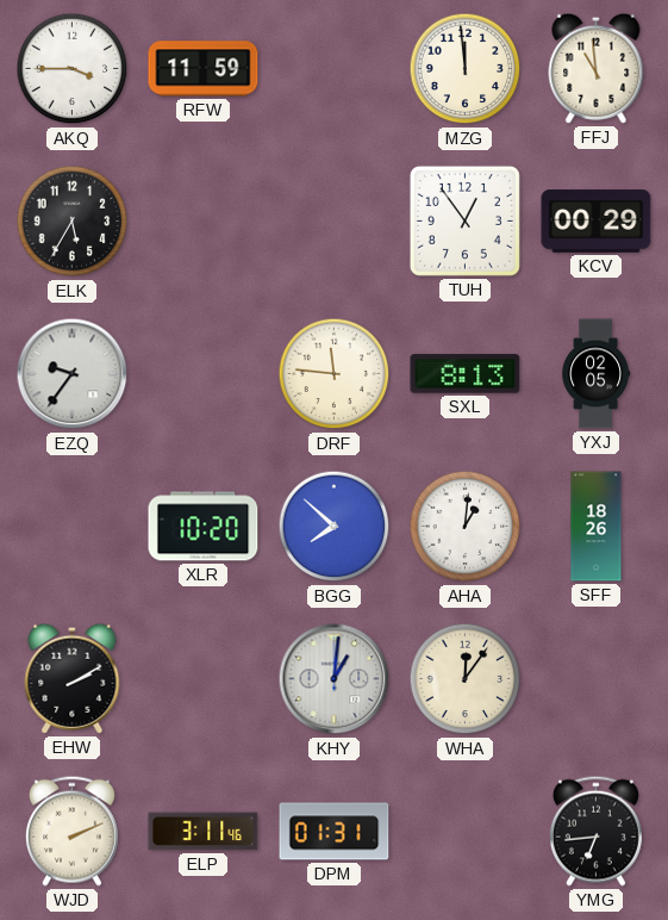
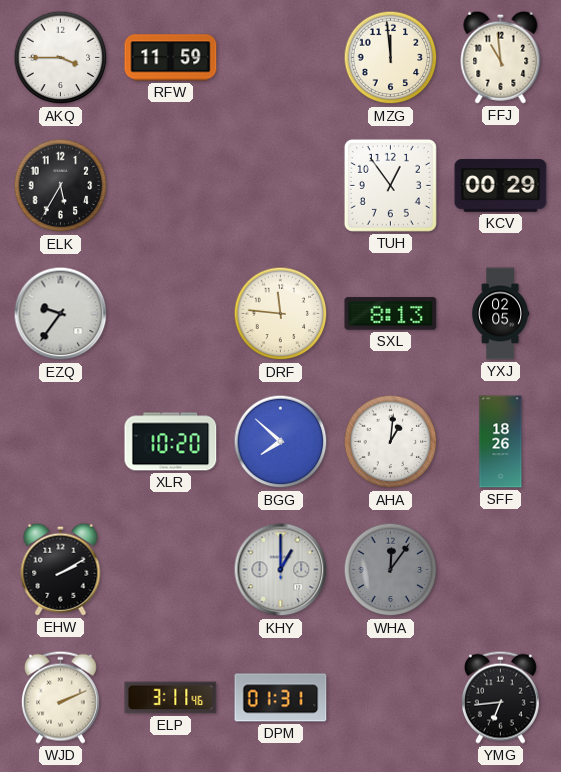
KHY: 1:01 -> 1:00 (281, 570)
WHA dial: cream -> grey (391, 570)
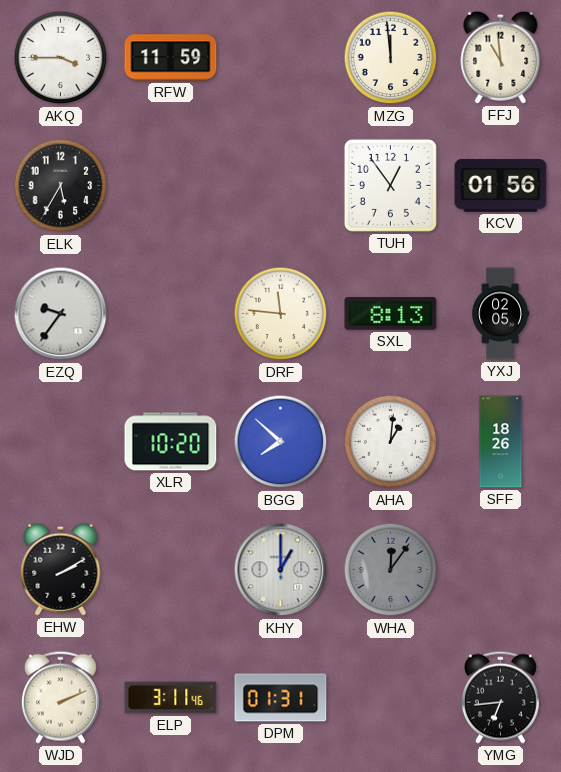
KCV: 00:29 -> 01:56 (501, 186)
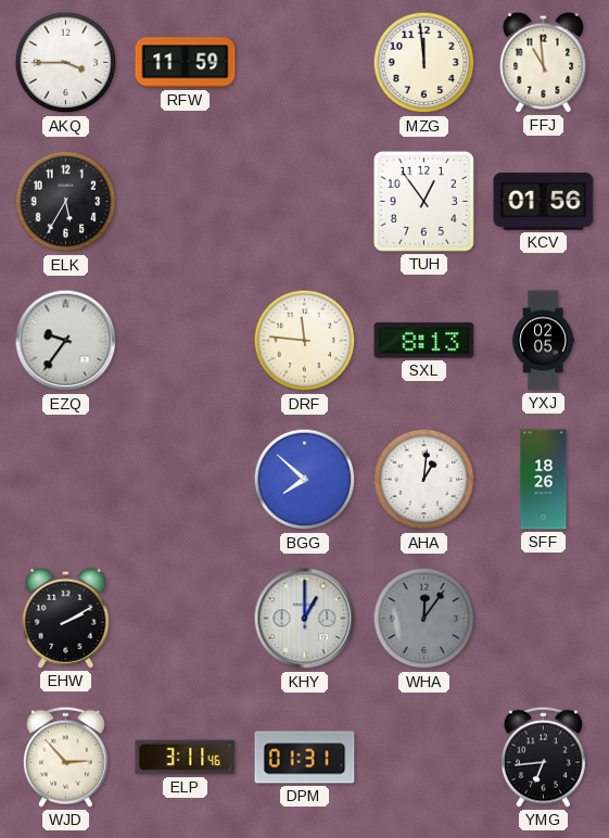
XLR: 10:20 -> none (171, 442)
WJD: 2:11 -> 2:53 (65, 757)
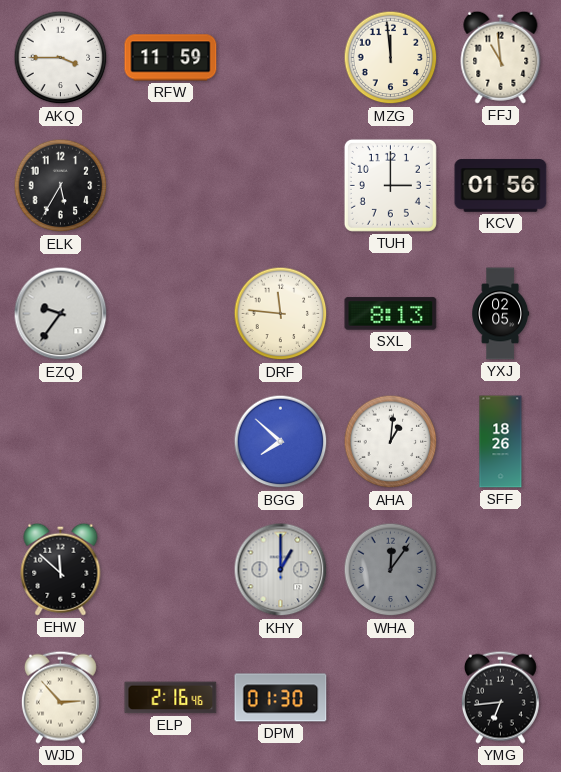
TUH: 12:54 -> 3:00 (390, 185)
EHW: 2:10 -> 11:52 (61, 569)
ELP: 3:11 -> 2:16 (171, 698)
DPM: 01:31 -> 01:30 (281, 698)
